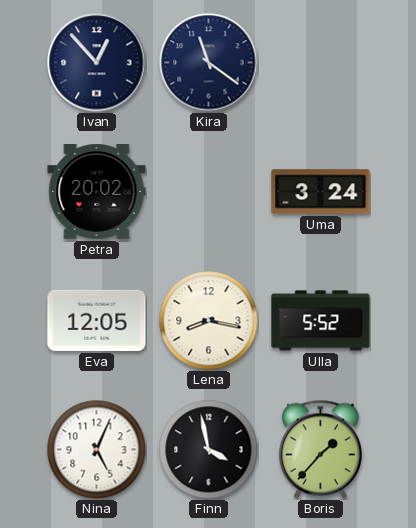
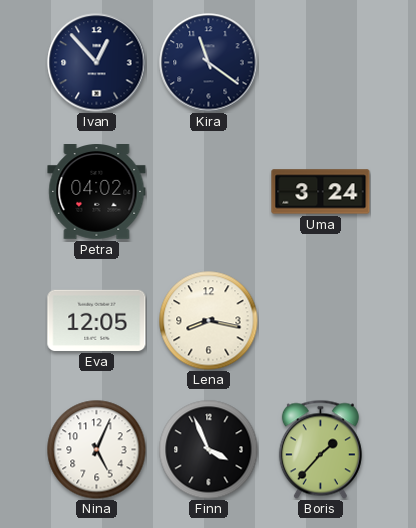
Petra: 20:02 -> 04:02 (97, 192)
Ulla: 5:52 -> none (321, 321)
Finn: 3:58 -> 3:56 (209, 450)
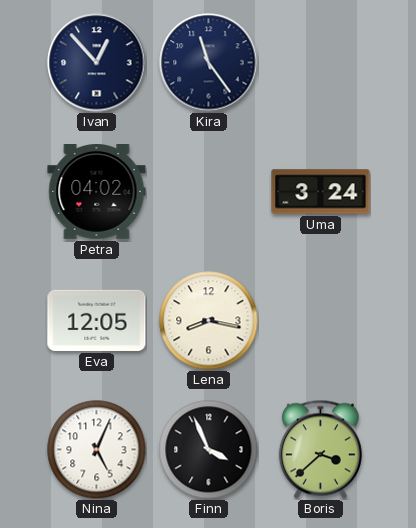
Kira: 11:21 -> 11:24 (209, 63)
Boris: 1:37 -> 3:38 (320, 449)
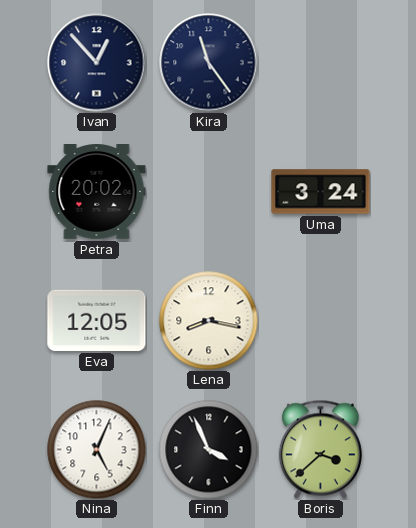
Petra: 04:02 -> 20:02 (97, 192)
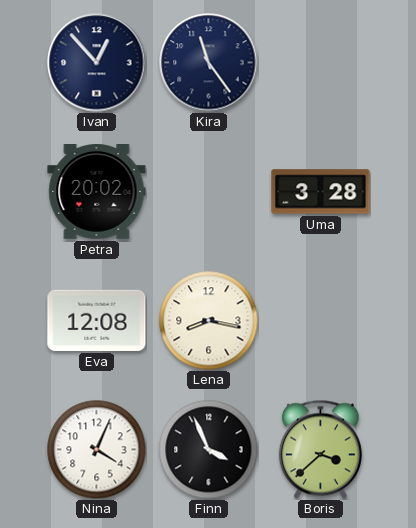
Uma: 3:24 -> 3:28 (321, 192)
Eva: 12:05 -> 12:08 (97, 320)
Nina: 5:04 -> 4:04 (97, 450)
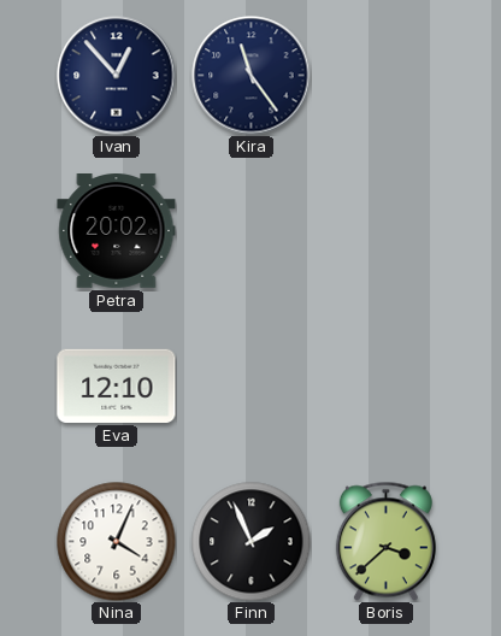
Uma: 3:28 -> none (321, 192)
Eva: 12:08 -> 12:10 (117, 385)
Lena: 8:17 -> none (209, 321)
Finn: 3:56 -> 1:56 (252, 542)
